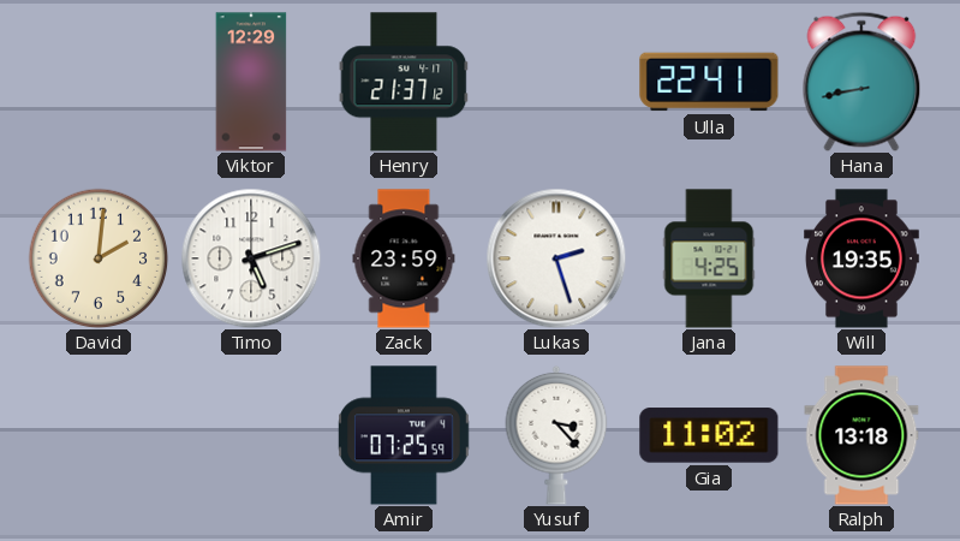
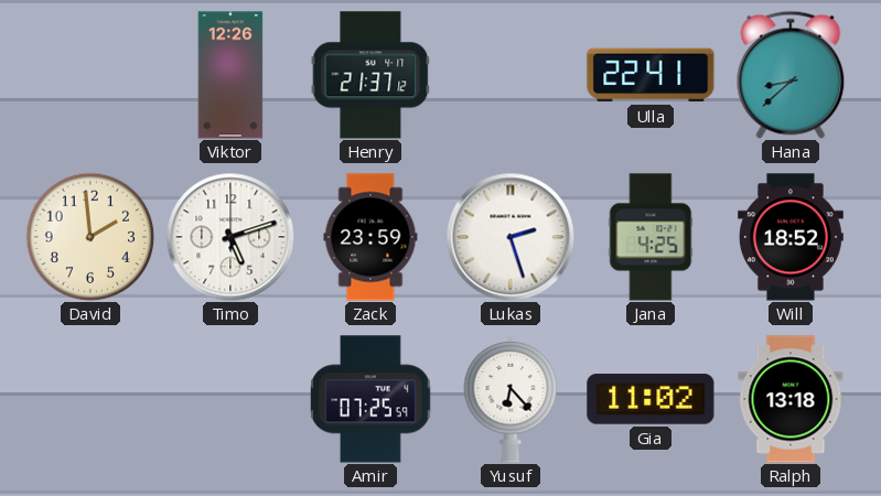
Viktor: 12:29 -> 12:26 (230, 75)
Hana: 8:43 -> 8:38 (791, 75)
David: 2:01 -> 1:59 (90, 237)
Will: 19:35 -> 18:52 (792, 237)
Yusuf: 3:23 -> 6:23 (511, 399)
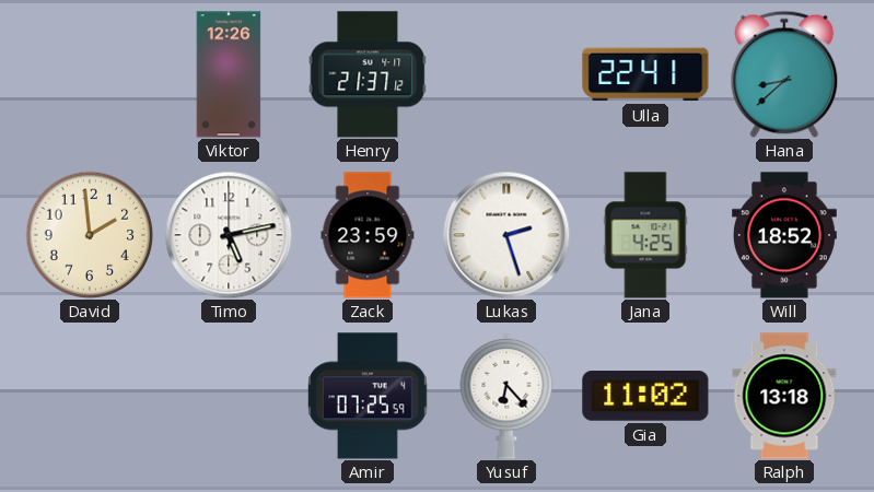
Timo: 5:12 -> 5:13 (229, 235)
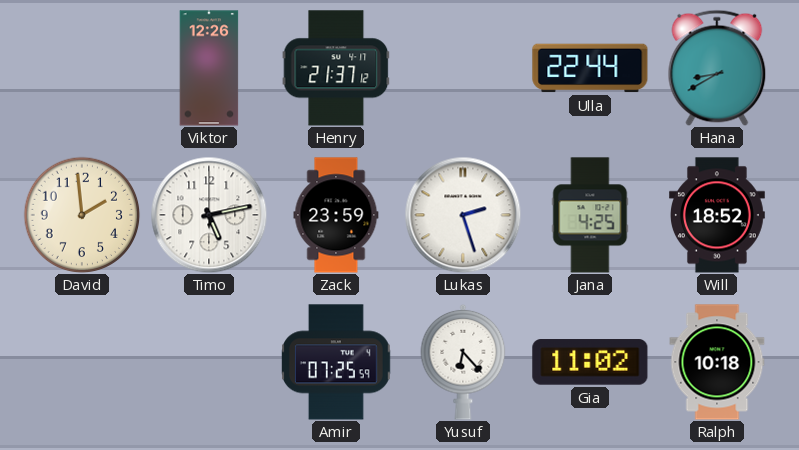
Ulla: 22:41 -> 22:44 (590, 68)
Hana: 8:38 -> 8:40 (717, 68)
Ralph: 13:18 -> 10:18 (717, 362)
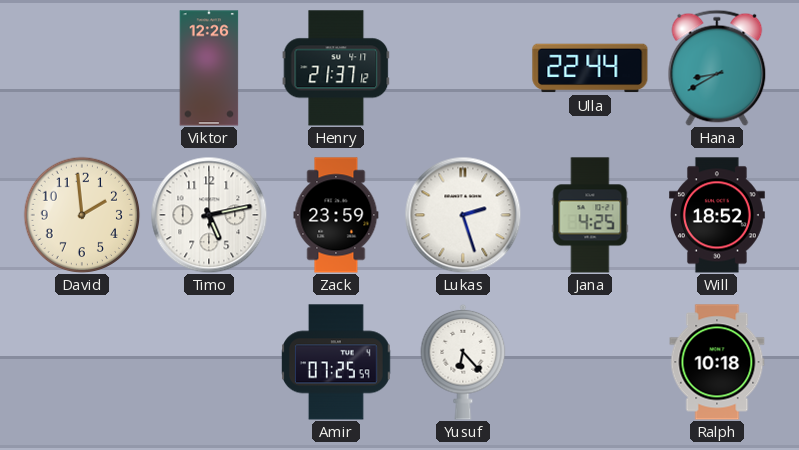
Gia: 11:02 -> none (590, 362)
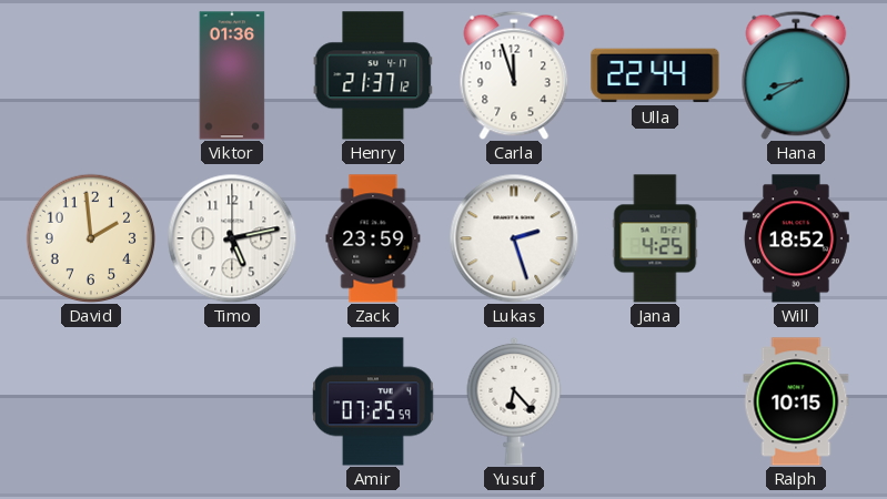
Viktor: 12:26 -> 01:36 (232, 75)
Carla: none -> 11:57 (514, 75)
Ralph: 10:18 -> 10:15 (796, 401)
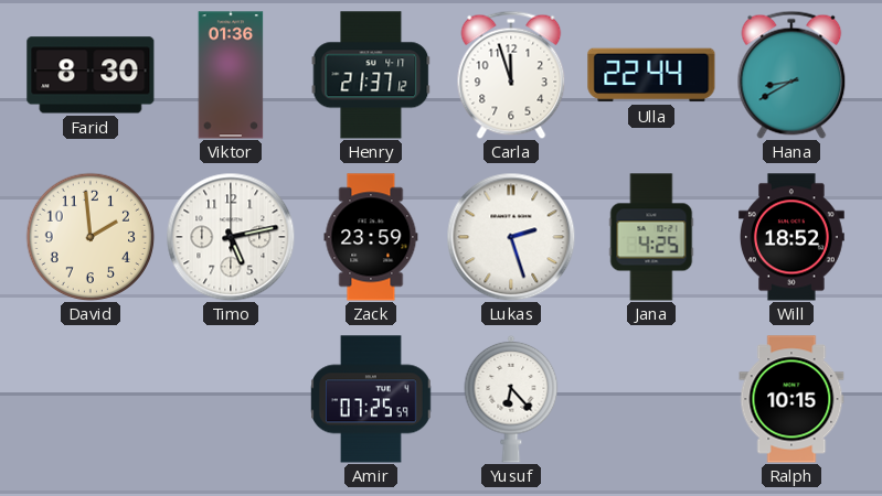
Farid: none -> 8:30 (91, 75)
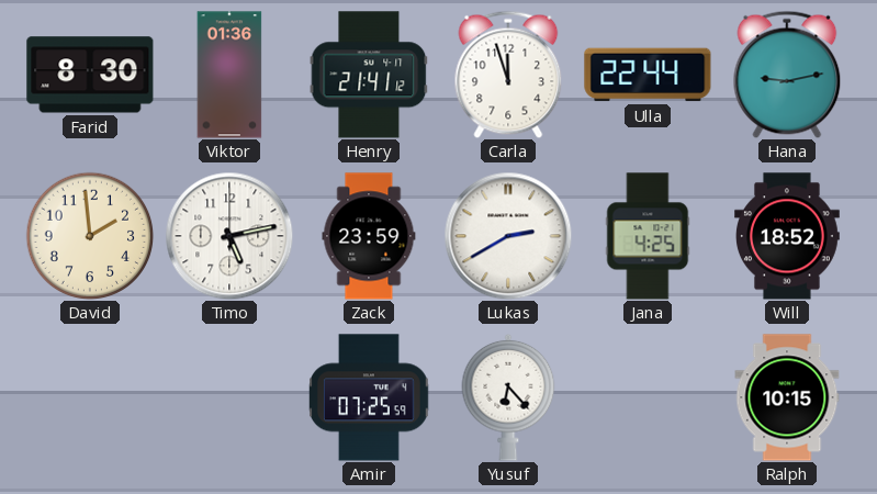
Henry: 21:37 -> 21:41 (369, 75)
Hana: 8:40 -> 9:13 (787, 75)
Lukas: 2:27 -> 2:40 (508, 236)
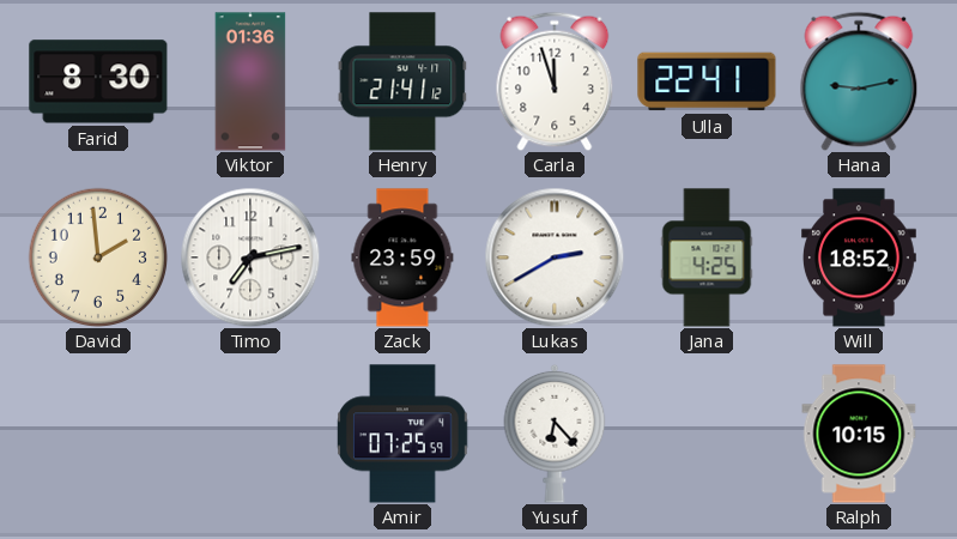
Ulla: 22:44 -> 22:41 (707, 81)
Timo: 5:13 -> 7:13 (250, 258)
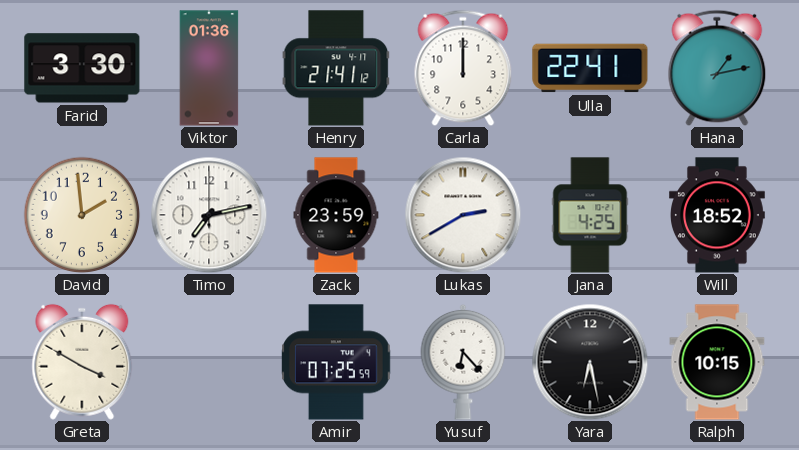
Farid: 8:30 -> 3:30 (82, 68)
Carla: 11:57 -> 12:00 (463, 68)
Hana: 9:13 -> 1:13 (717, 68)
Greta: none -> 3:50 (82, 362)
Yara: none -> 6:28 (590, 362)
